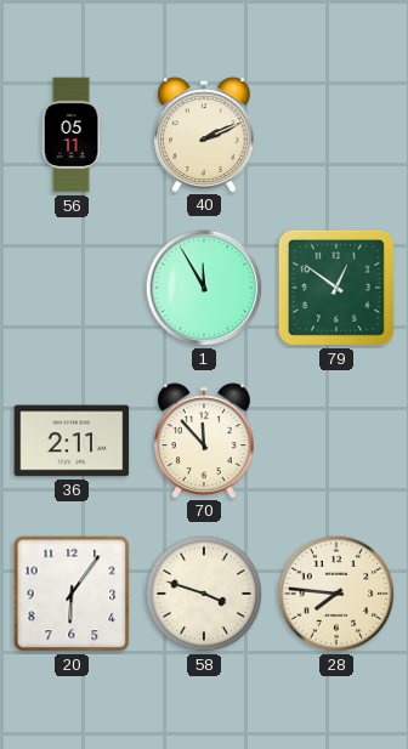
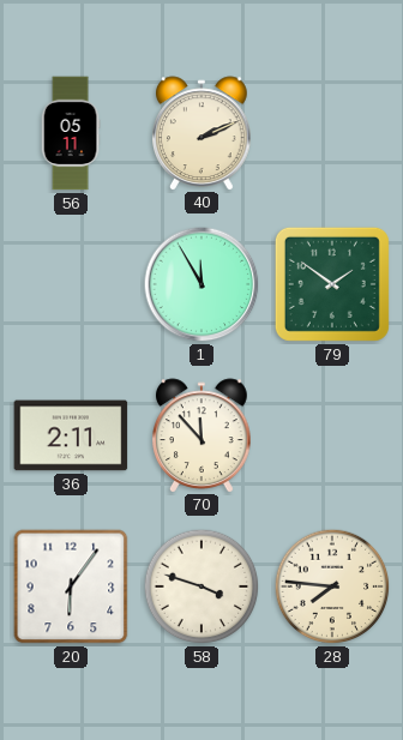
79: 12:51 -> 1:51 (332, 284)
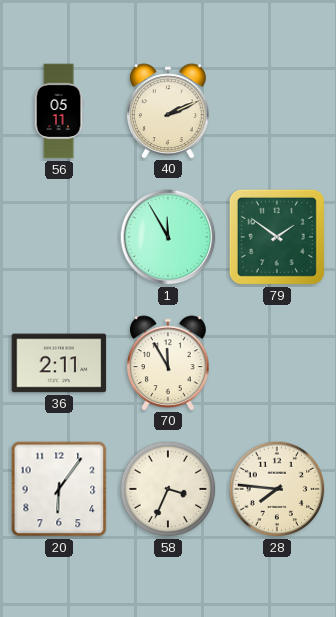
70: 11:53 -> 11:55 (169, 363)
58: 3:48 -> 3:34 (168, 489)
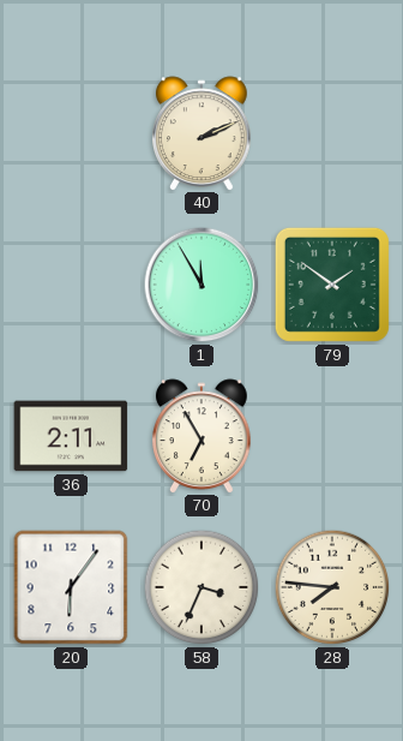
56: 05:11 -> none (59, 111)
70: 11:55 -> 6:55 (203, 436)
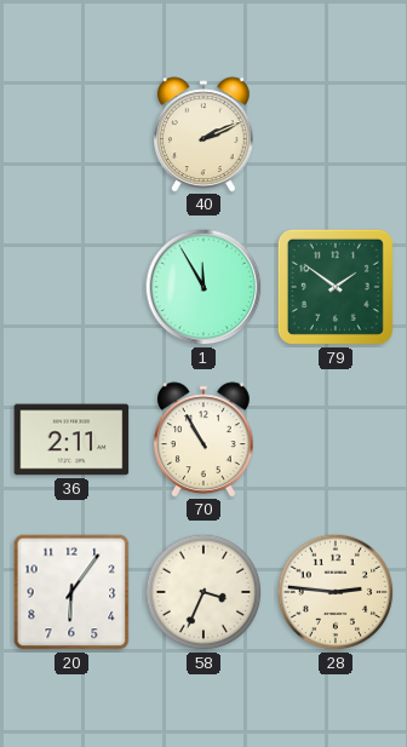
70: 6:55 -> 10:55 (205, 439)
28: 7:46 -> 2:46 (336, 592)
